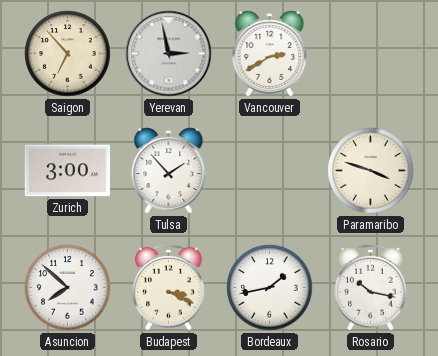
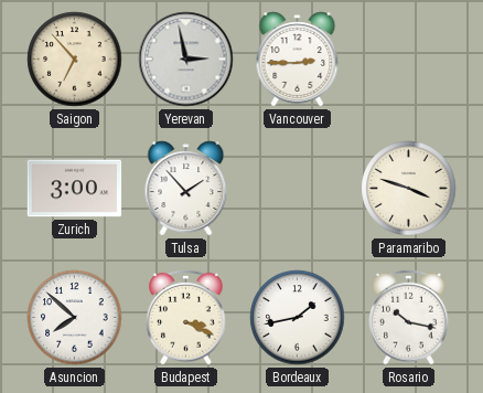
Vancouver: 2:40 -> 2:45 (298, 60)
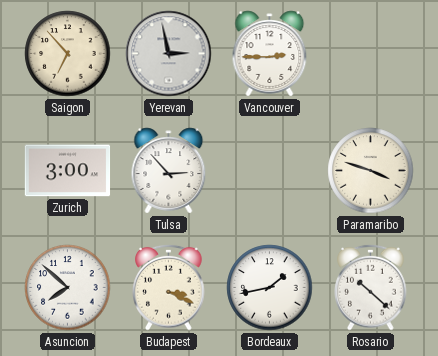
Tulsa: 1:53 -> 2:53 (169, 171)
Rosario: 10:17 -> 10:22 (371, 287)
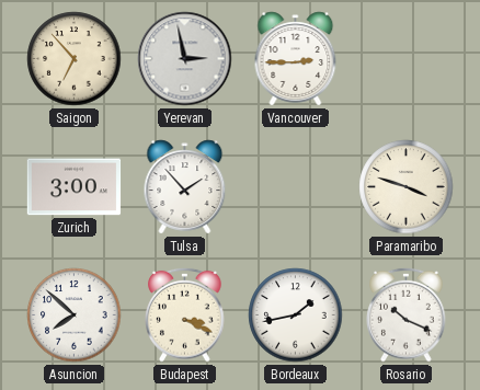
Tulsa: 2:53 -> 1:53 (185, 187)
Rosario: 10:22 -> 10:19 (407, 314)
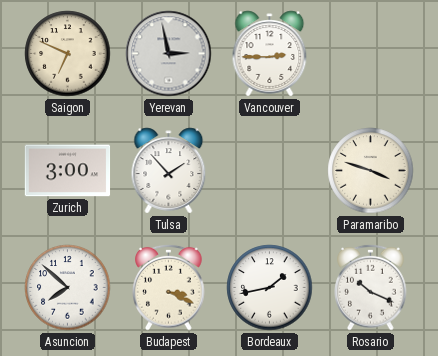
Saigon: 6:53 -> 6:49 (68, 54)
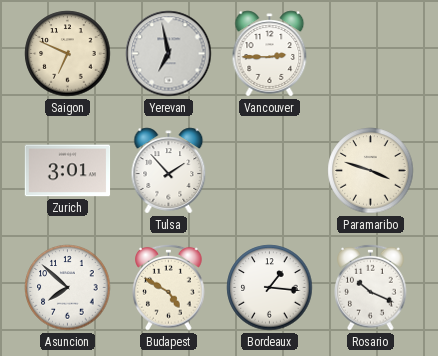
Yerevan: 2:58 -> 6:58 (169, 54)
Zurich: 3:00 -> 3:01 (68, 171)
Budapest: 3:19 -> 4:50 (169, 287)
Bordeaux: 1:43 -> 1:16 (270, 288)
